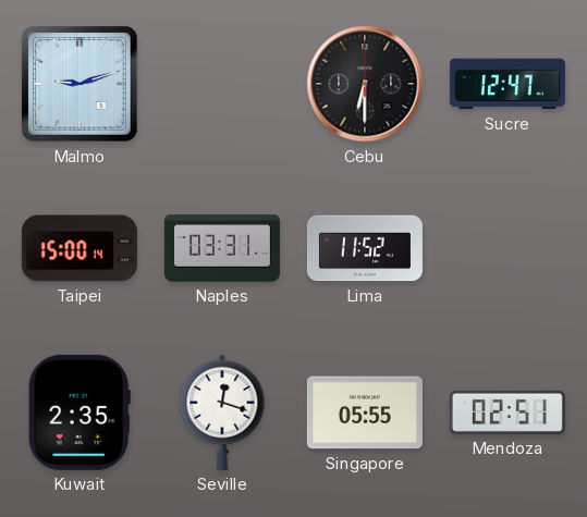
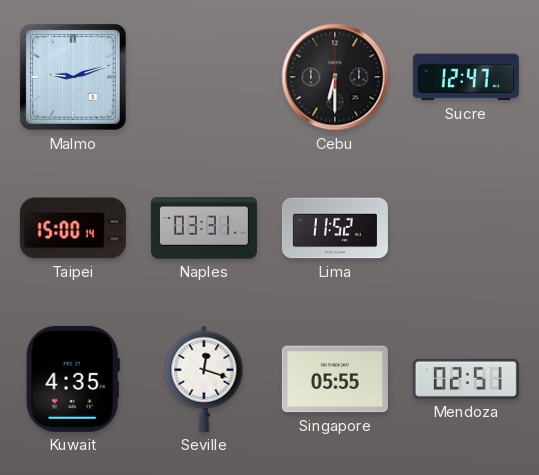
Kuwait: 2:35 -> 4:35 (73, 379)
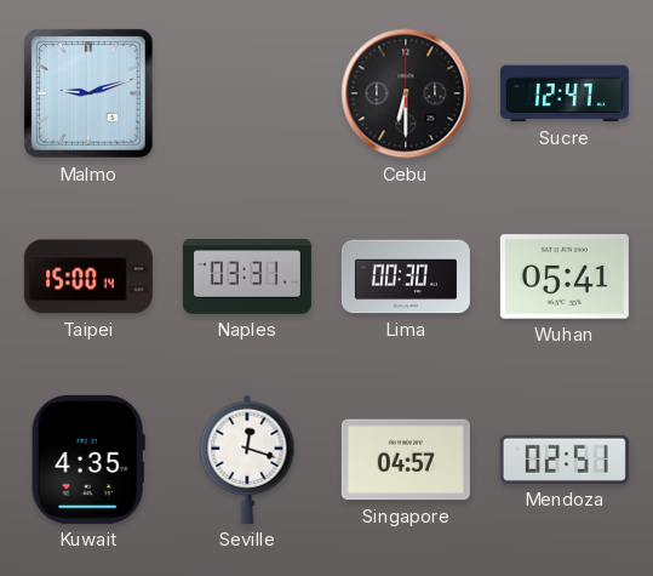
Lima: 11:52 -> 00:30 (406, 276)
Wuhan: none -> 05:41 (565, 276)
Singapore: 05:55 -> 04:57 (406, 460)
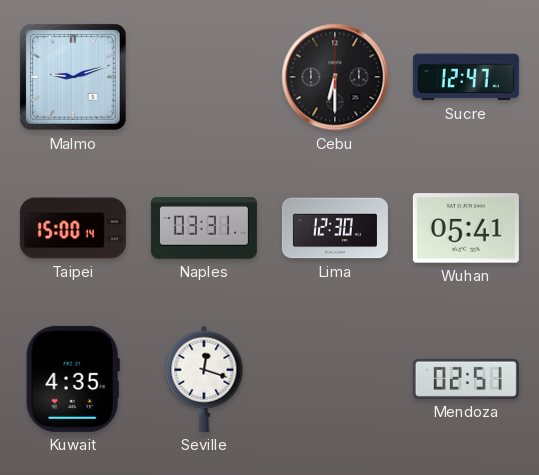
Lima: 00:30 -> 12:30 (335, 228)
Singapore: 04:57 -> none (406, 460)
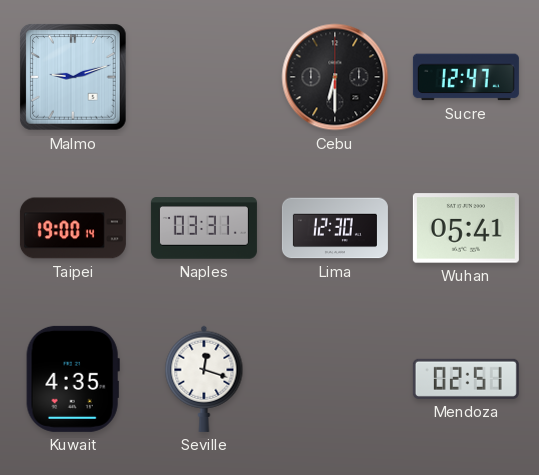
Taipei: 15:00 -> 19:00 (73, 228)
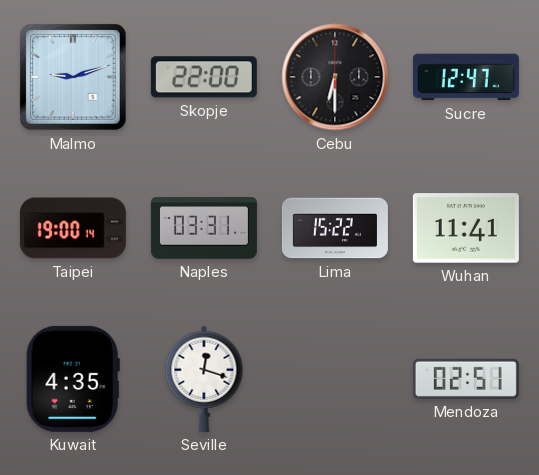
Skopje: none -> 22:00 (204, 77)
Lima: 12:30 -> 15:22 (335, 228)
Wuhan: 05:41 -> 11:41 (466, 228)
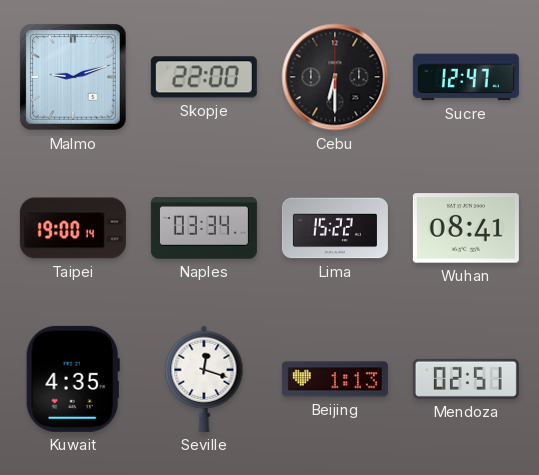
Naples: 03:31 -> 03:34 (204, 228)
Wuhan: 11:41 -> 08:41 (466, 228)
Beijing: none -> 1:13 (335, 379)
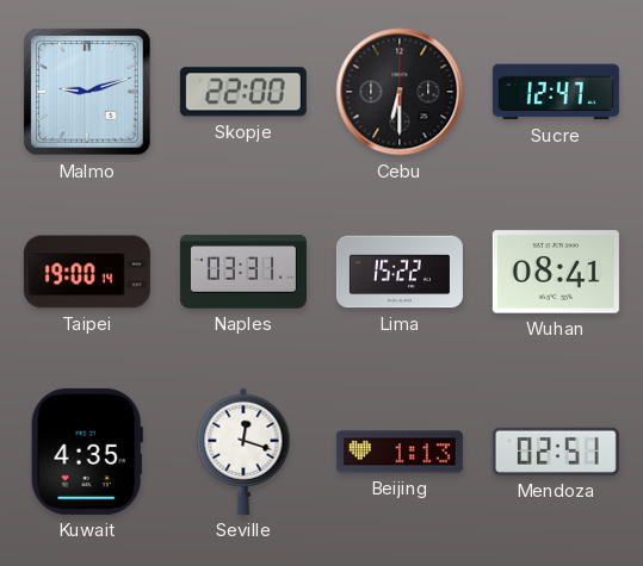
Naples: 03:34 -> 03:31 (243, 272)
